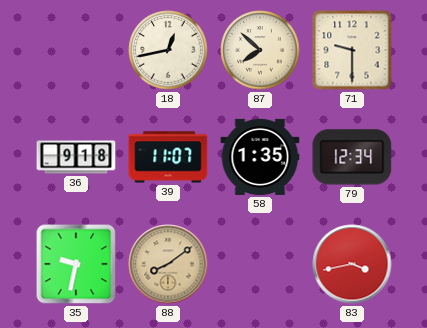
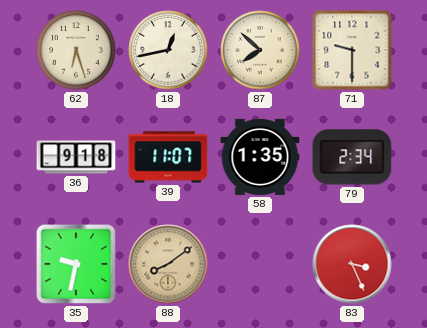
62: none -> 6:27 (76, 50)
79: 12:34 -> 2:34 (352, 157)
83: 3:43 -> 3:26 (352, 264)
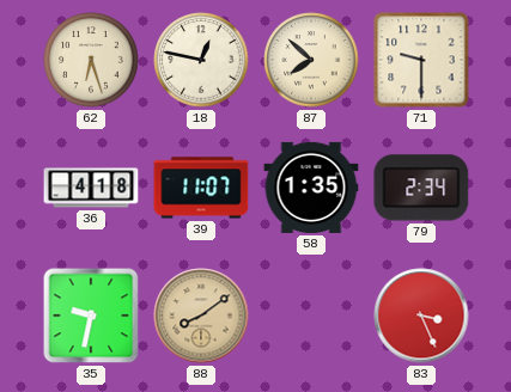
18: 12:43 -> 12:47 (201, 60)
36: 9:18 -> 4:18 (91, 188)
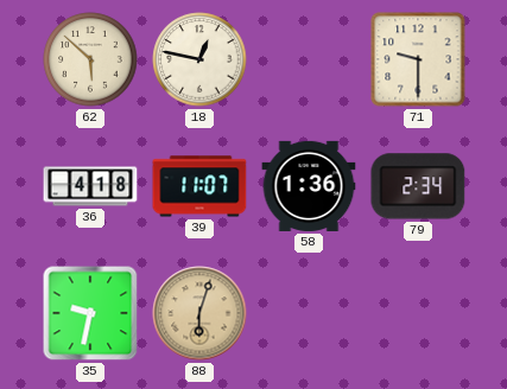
62: 6:27 -> 5:52 (90, 59)
87: 7:52 -> none (311, 60)
58: 1:35 -> 1:36 (309, 186)
88: 8:09 -> 6:03 (199, 313)
83: 3:26 -> none (421, 316)
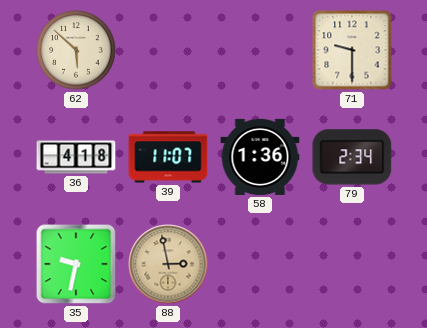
18: 12:47 -> none (199, 59)
88: 6:03 -> 2:58 (168, 264)
